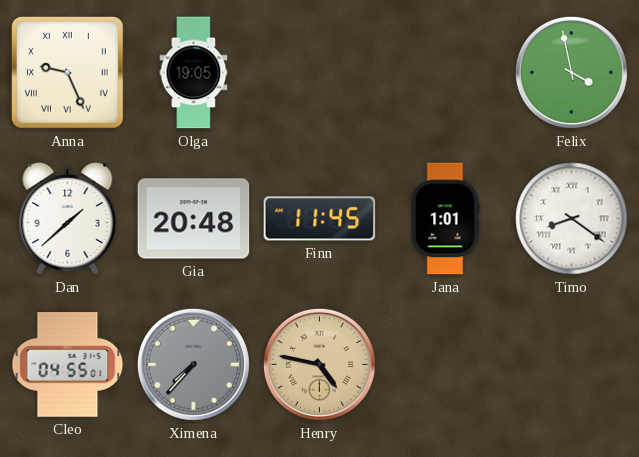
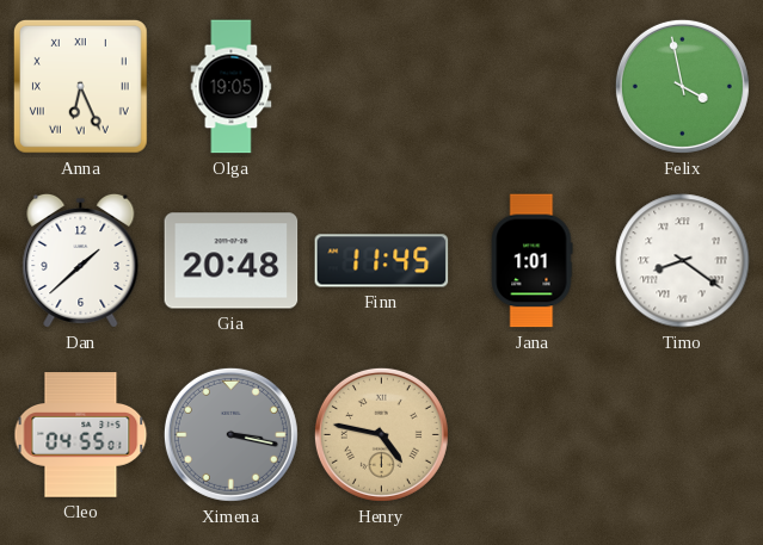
Anna: 9:26 -> 6:26 (80, 86)
Ximena: 7:37 -> 3:17 (230, 434)
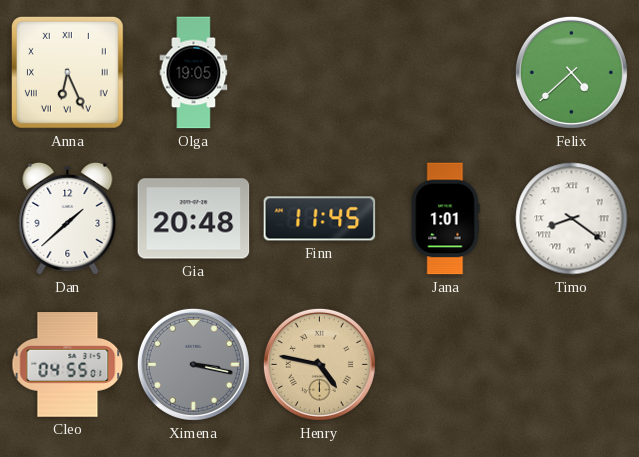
Felix: 3:58 -> 4:38 (571, 72)
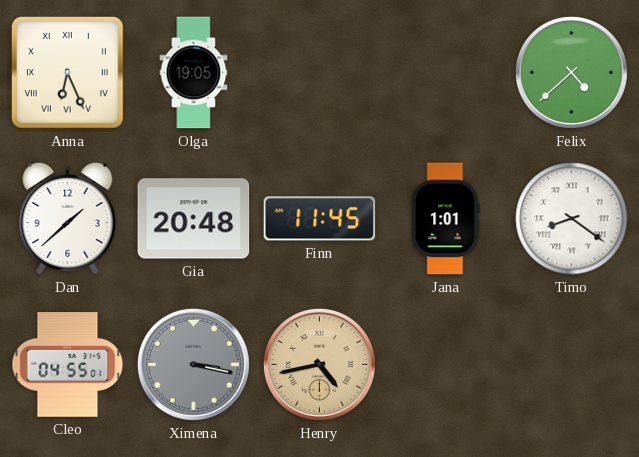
Henry: 4:47 -> 4:43 (319, 364)
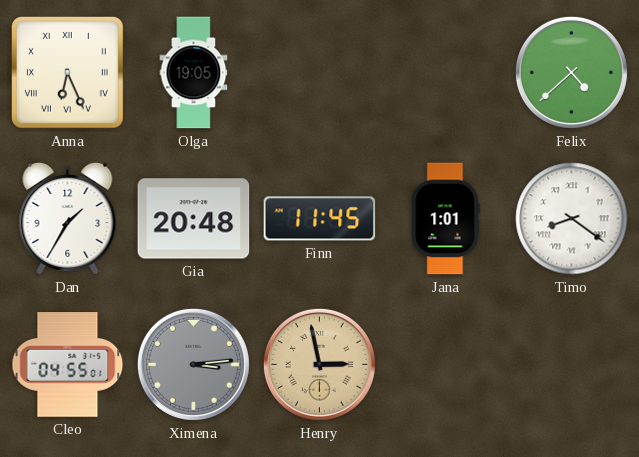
Dan: 1:38 -> 1:35 (68, 218)
Ximena: 3:17 -> 3:14 (193, 364)
Henry: 4:43 -> 2:58 (319, 364)
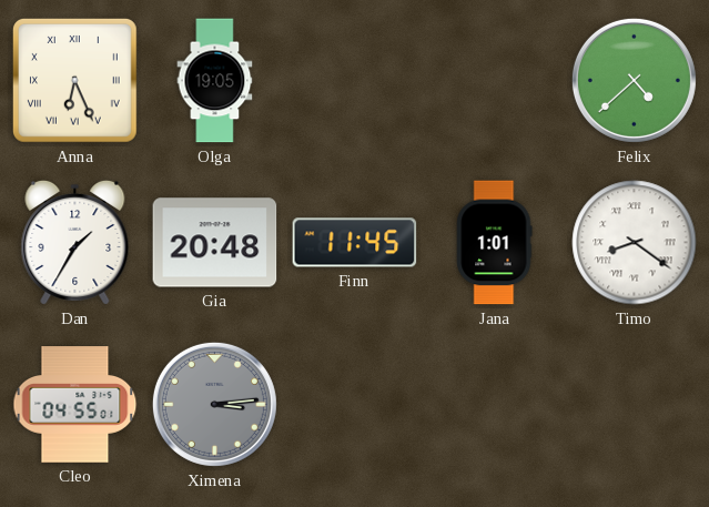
Henry: 2:58 -> none (319, 364)
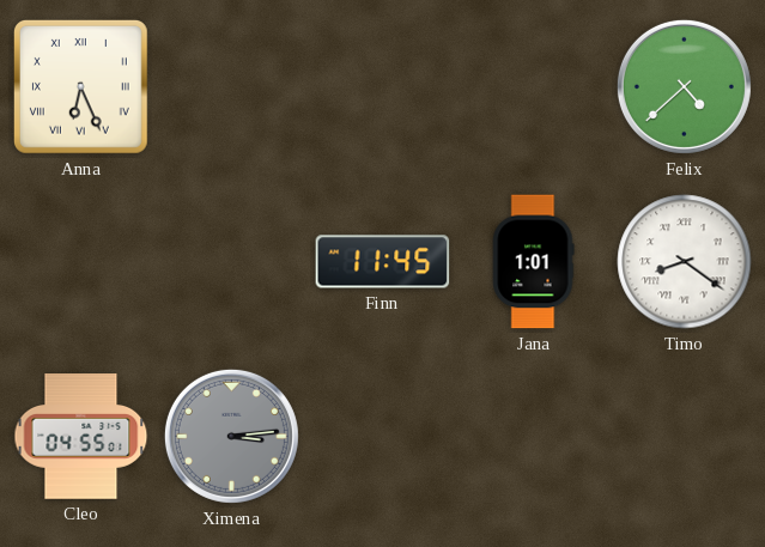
Olga: 19:05 -> none (215, 81)
Dan: 1:35 -> none (75, 242)
Gia: 20:48 -> none (215, 243)
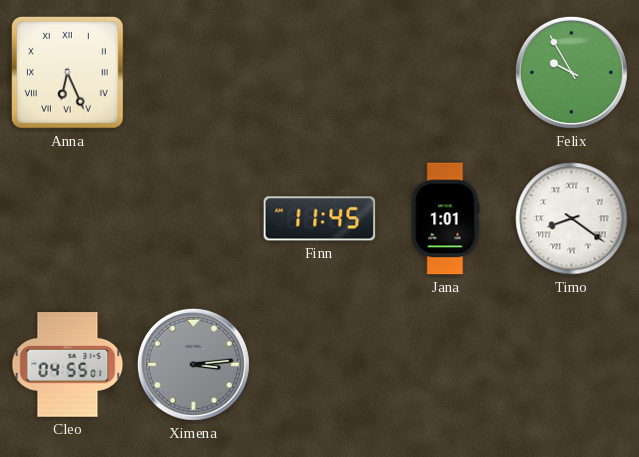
Felix: 4:38 -> 9:55 (571, 72)
